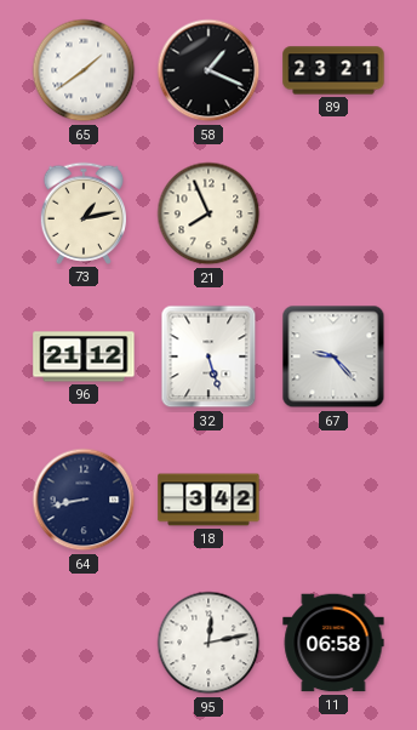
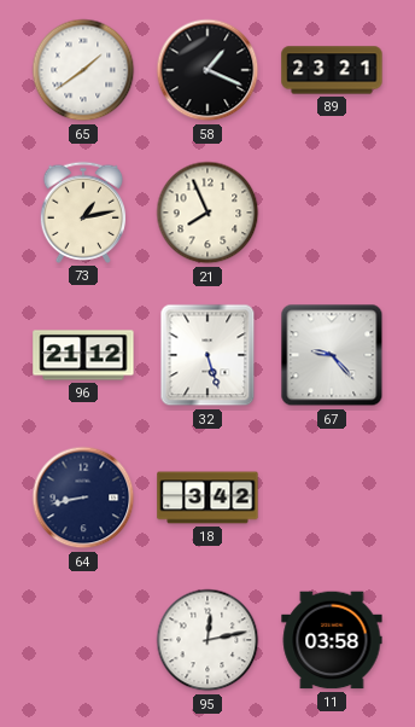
11: 06:58 -> 03:58 (332, 640)
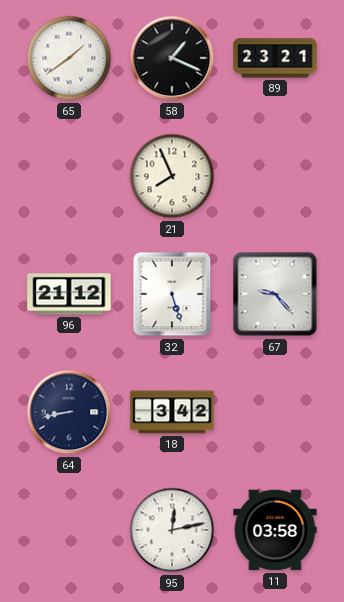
73: 1:13 -> none (82, 213)
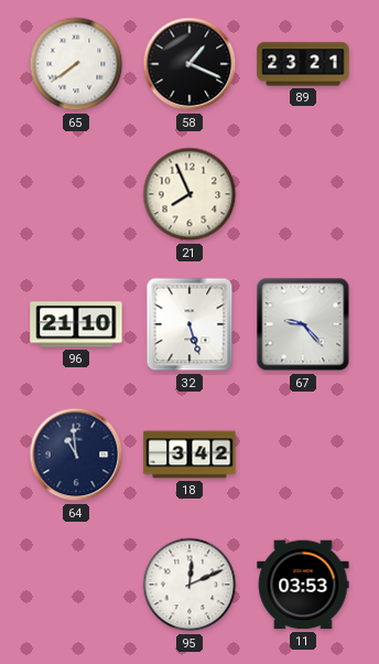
65: 1:39 -> 7:39 (76, 64)
96: 21:12 -> 21:10 (76, 324)
64: 8:43 -> 10:59 (76, 454)
95: 12:13 -> 12:11 (189, 585)
11: 03:58 -> 03:53 (303, 585)
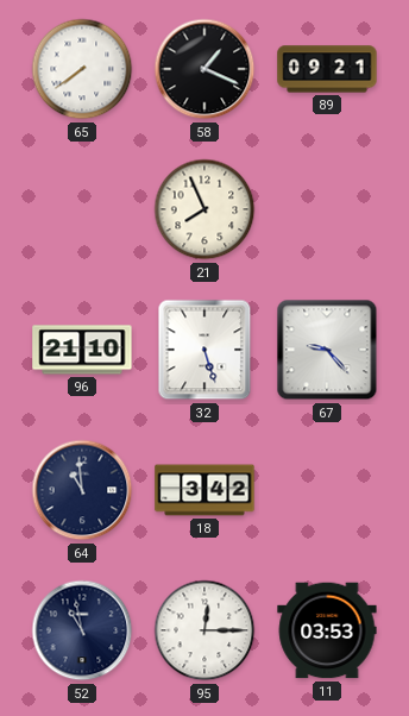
89: 23:21 -> 09:21 (327, 69)
52: none -> 10:58 (82, 630)
95: 12:11 -> 12:15 (204, 630)
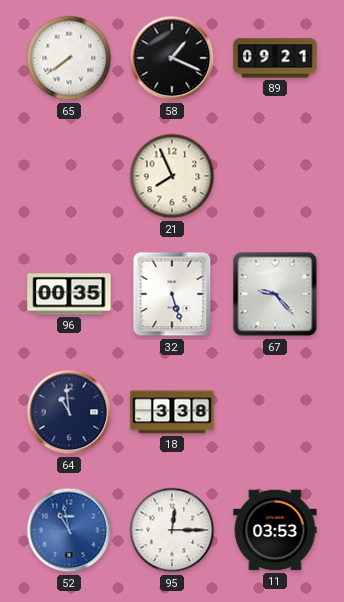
96: 21:10 -> 00:35 (69, 294)
18: 3:42 -> 3:38 (172, 412)
52 dial: navy -> blue (69, 530)
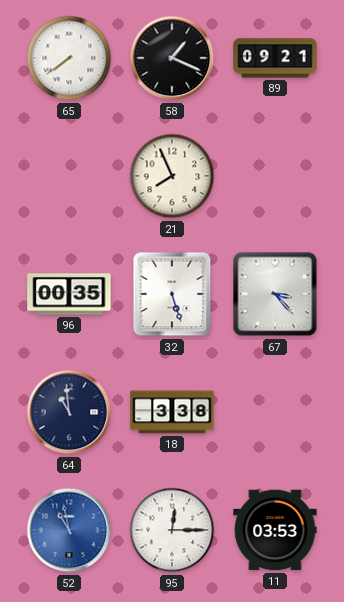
67: 9:23 -> 3:23 (275, 294)
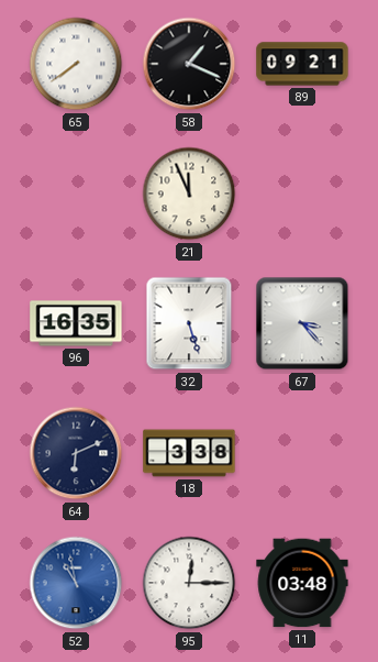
21: 7:56 -> 11:56 (189, 194)
96: 00:35 -> 16:35 (76, 323)
64: 10:59 -> 6:11 (76, 453)
11: 03:53 -> 03:48 (302, 583)
